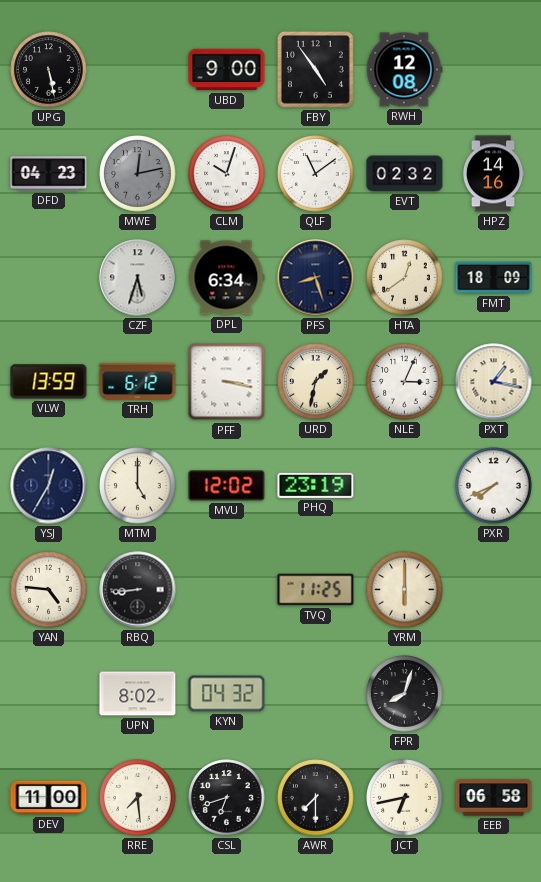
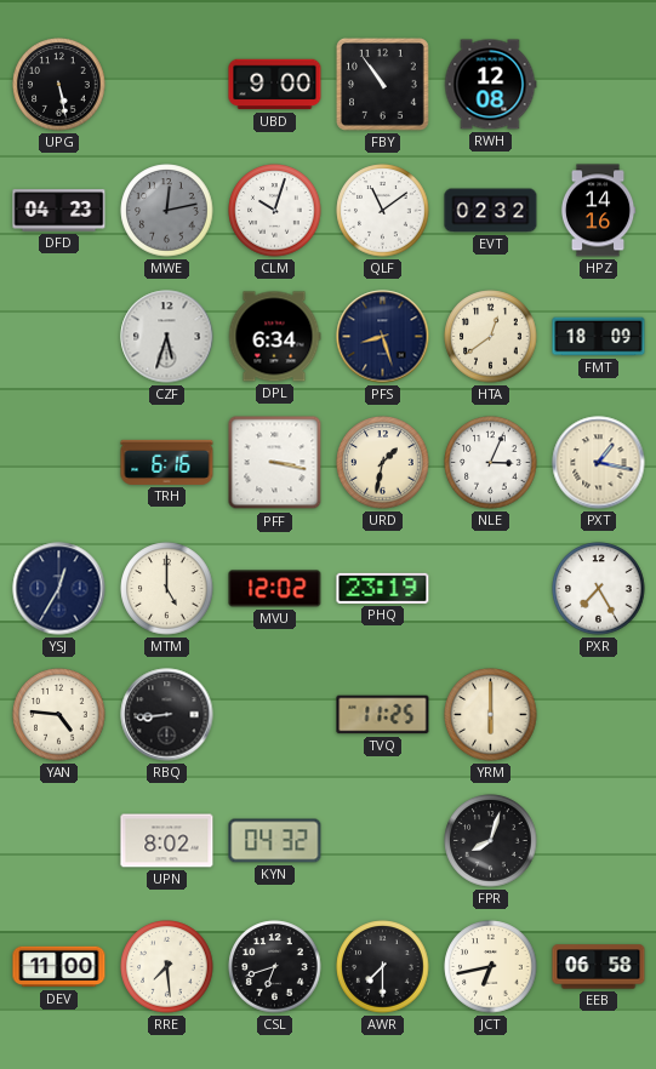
FBY: 4:54 -> 10:54 (382, 84)
VLW: 13:59 -> none (49, 382)
TRH: 6:12 -> 6:16 (167, 462)
PXR: 7:41 -> 7:25 (599, 589)
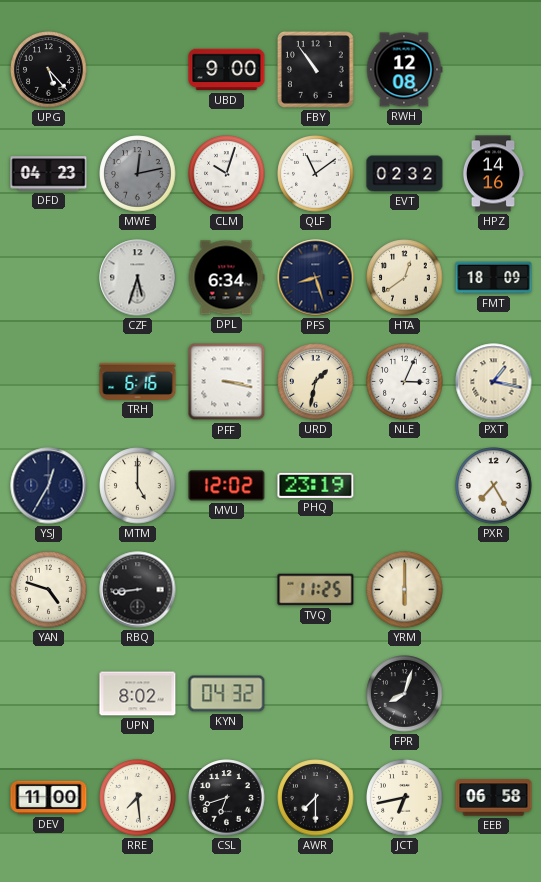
UPG: 5:28 -> 5:23 (49, 70)
YAN: 4:46 -> 4:48 (49, 590)
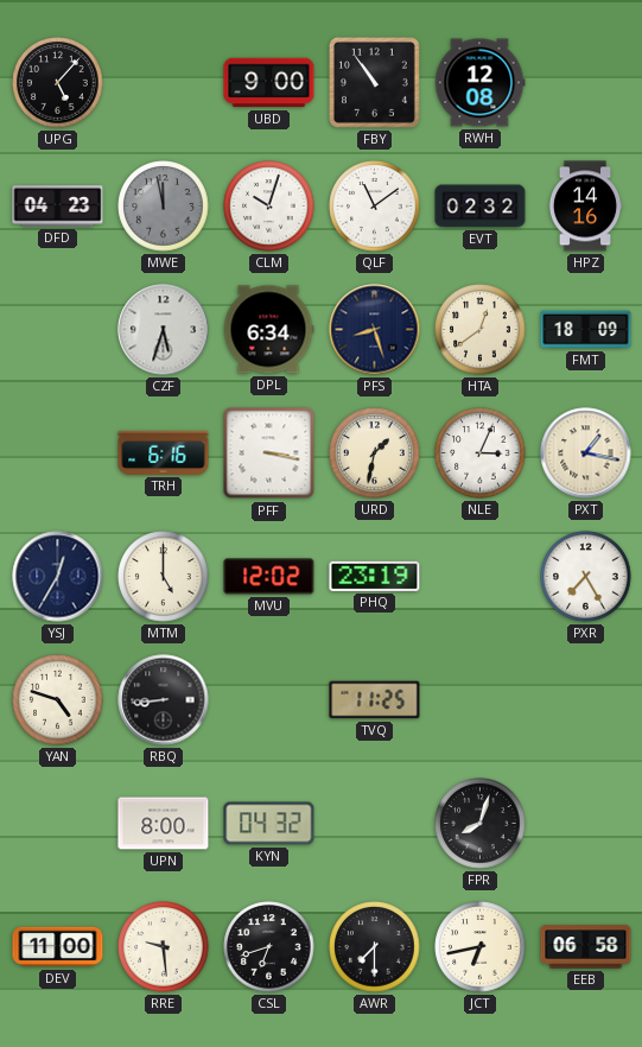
UPG: 5:23 -> 5:07 (58, 83)
MWE: 12:13 -> 11:58 (164, 207)
YRM: 6:00 -> none (405, 590)
UPN: 8:02 -> 8:00 (164, 824)
RRE: 7:29 -> 9:29 (164, 947)
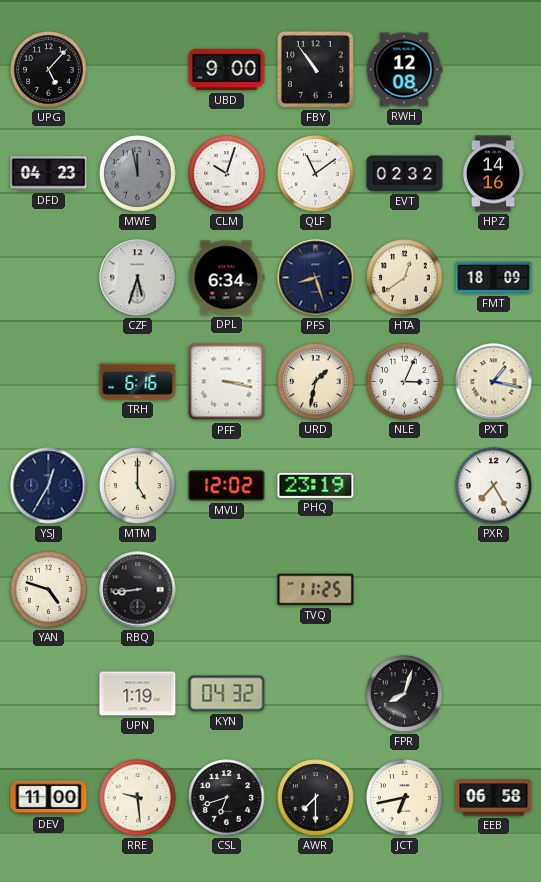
UPN: 8:00 -> 1:19 (138, 694)
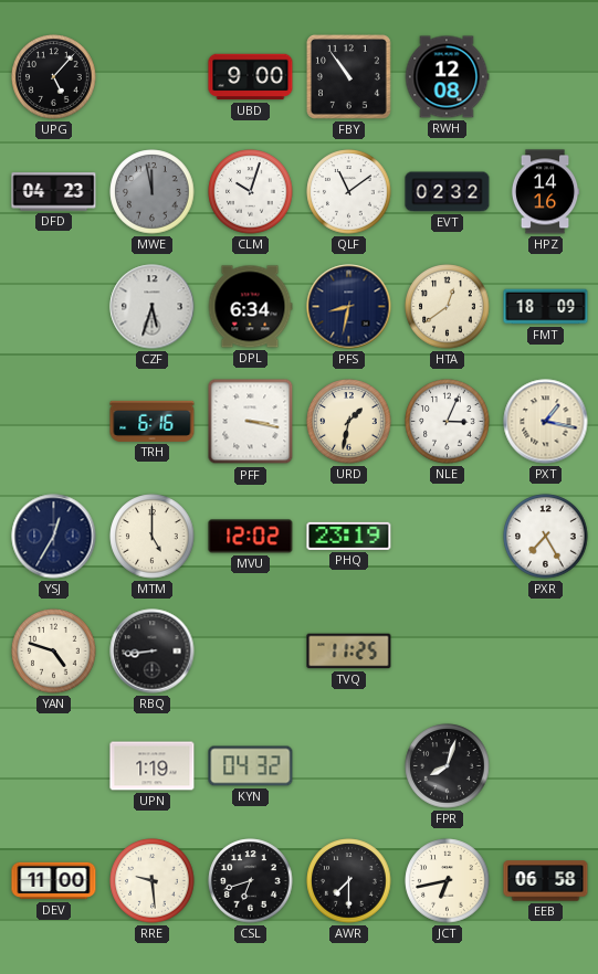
PFS: 8:27 -> 8:32 (349, 307)
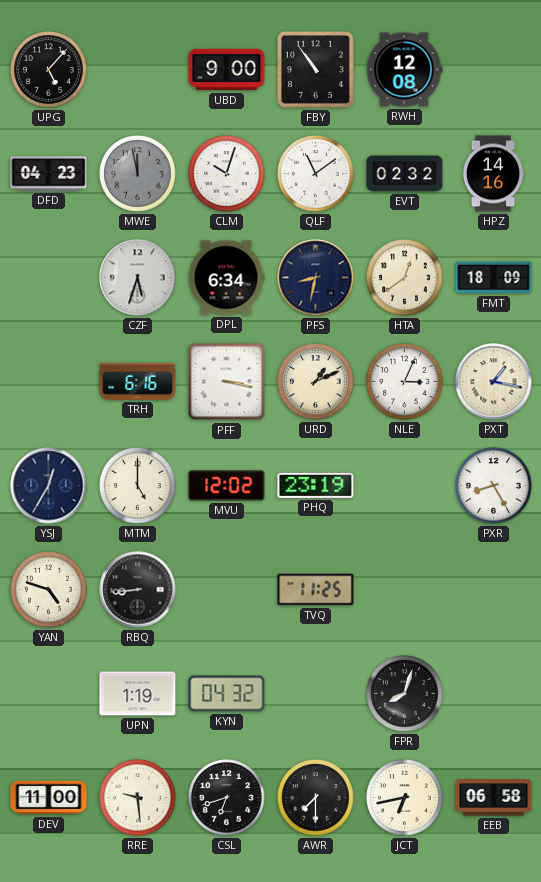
URD: 1:32 -> 1:11 (316, 382)
PXR: 7:25 -> 8:25 (494, 486)
